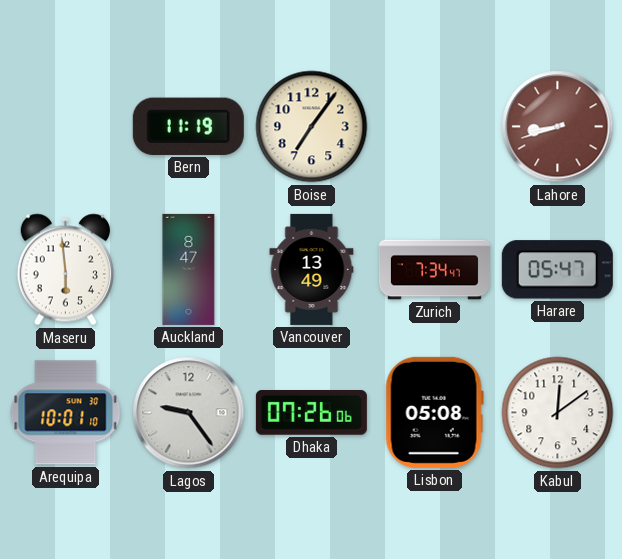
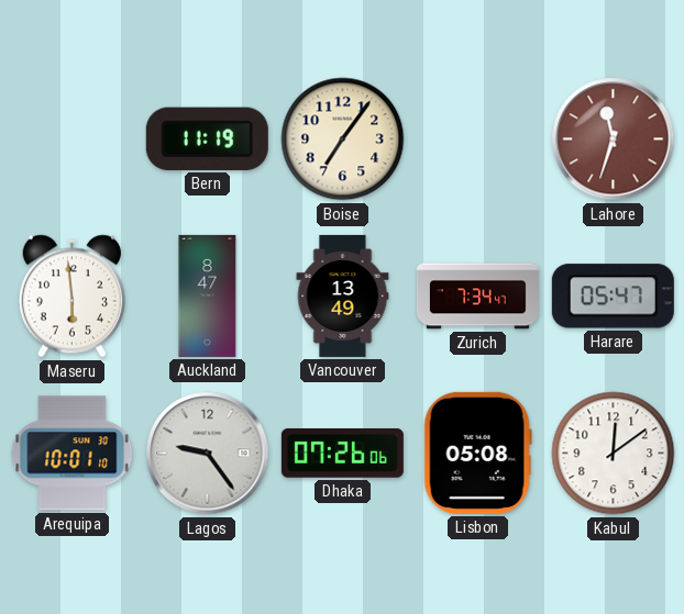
Lahore: 8:42 -> 11:33 (614, 139)
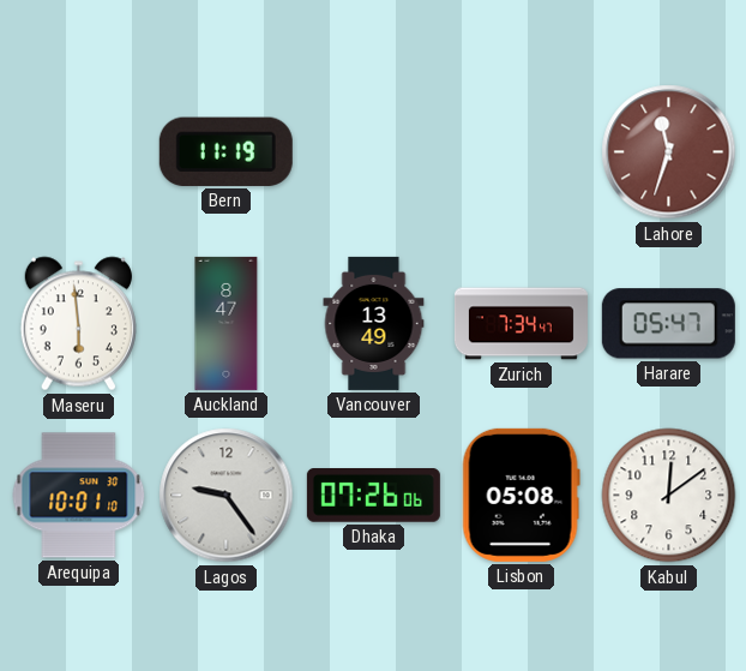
Boise: 7:06 -> none (343, 139)
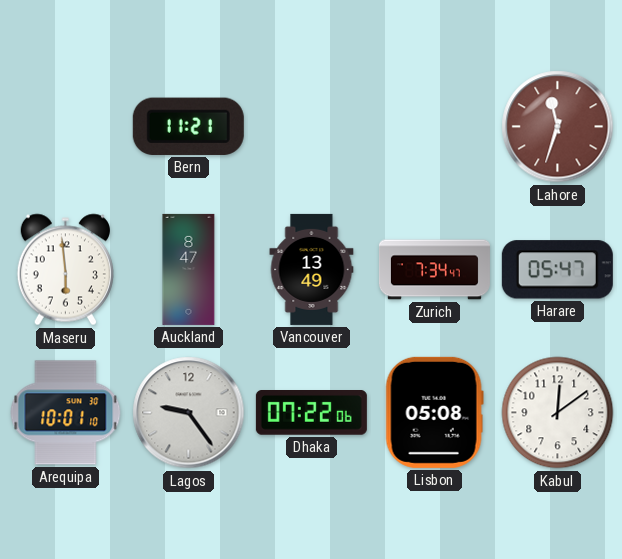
Bern: 11:19 -> 11:21 (188, 126)
Dhaka: 07:26 -> 07:22 (311, 413)
